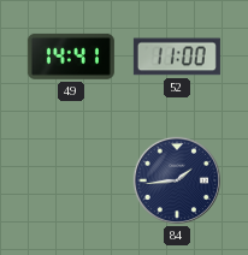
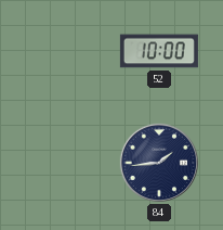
49: 14:41 -> none (71, 57)
52: 11:00 -> 10:00 (159, 51)
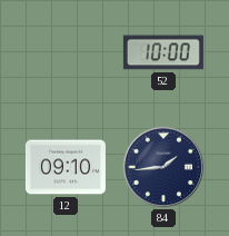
12: none -> 09:10 (66, 167)
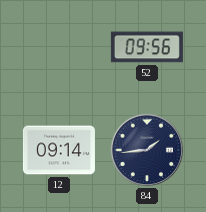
52: 10:00 -> 09:56 (147, 47)
12: 09:10 -> 09:14 (59, 150)
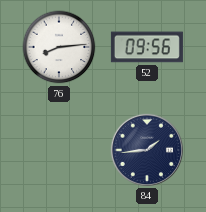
76: none -> 8:14 (59, 47)
12: 09:14 -> none (59, 150)
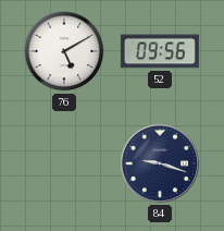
76: 8:14 -> 5:10 (64, 51)
84: 1:44 -> 9:18 (160, 163)
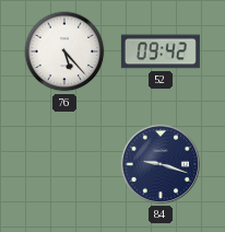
76: 5:10 -> 5:23 (64, 51)
52: 09:56 -> 09:42 (161, 51)
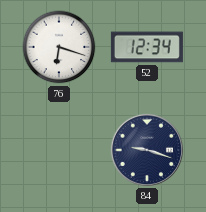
76: 5:23 -> 6:18 (59, 47)
52: 09:42 -> 12:34 (147, 47)
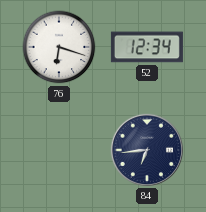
84: 9:18 -> 6:44 (147, 150)
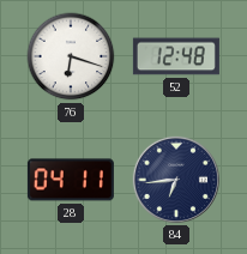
52: 12:34 -> 12:48 (176, 56)
28: none -> 04:11 (71, 180)
